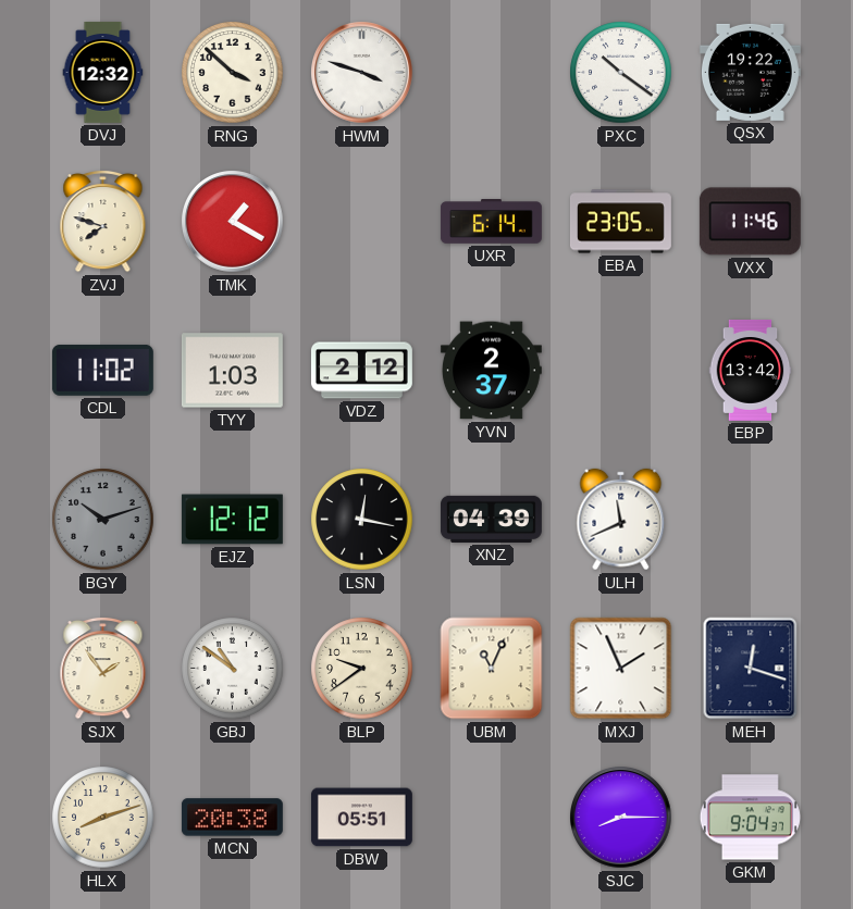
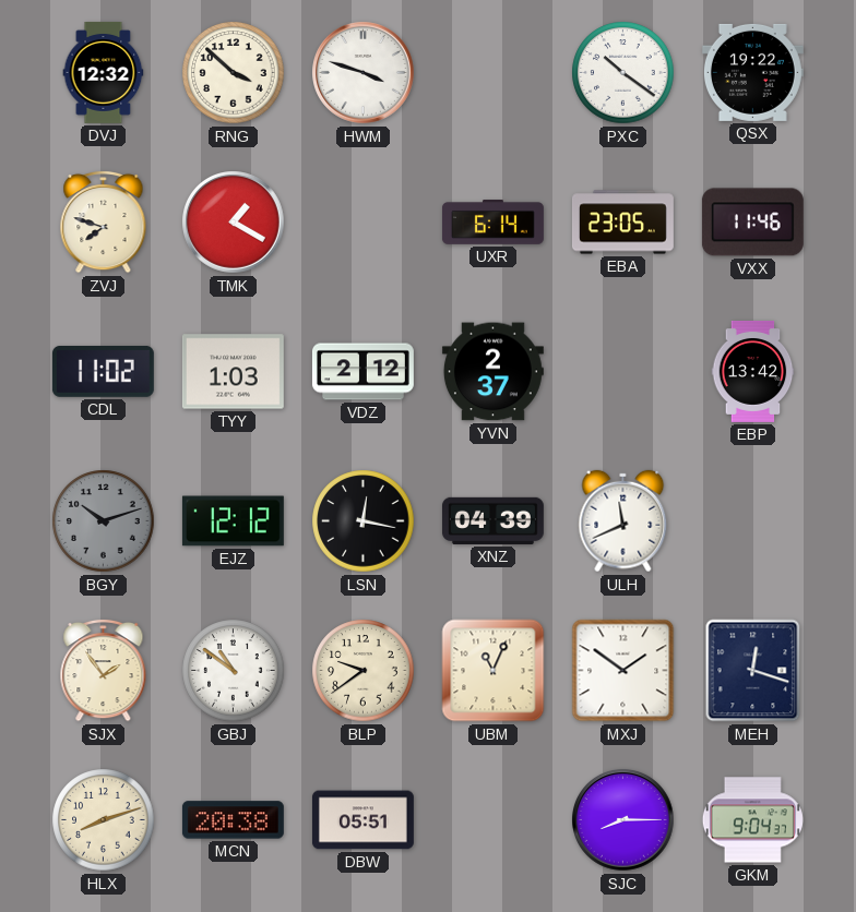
MXJ: 1:56 -> 1:51 (623, 671)
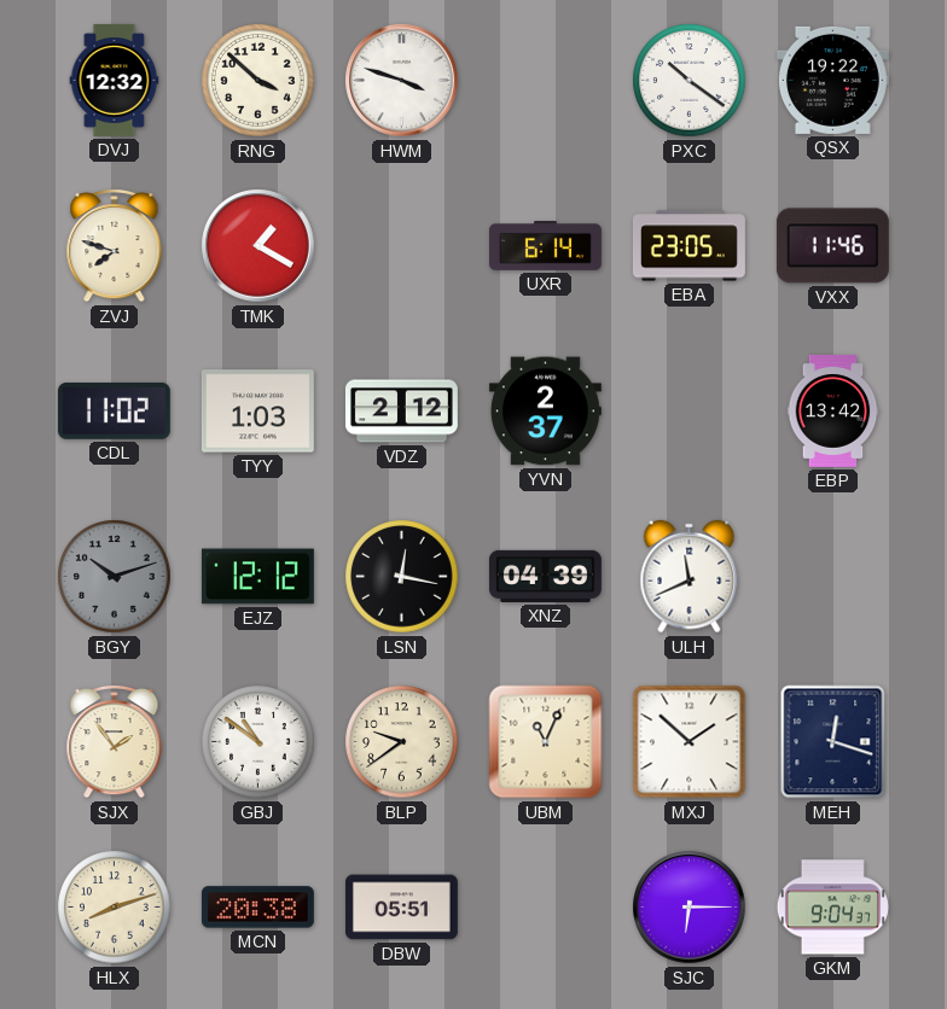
MXJ: 1:51 -> 1:52 (690, 742)
SJC: 8:15 -> 6:15 (690, 908)
